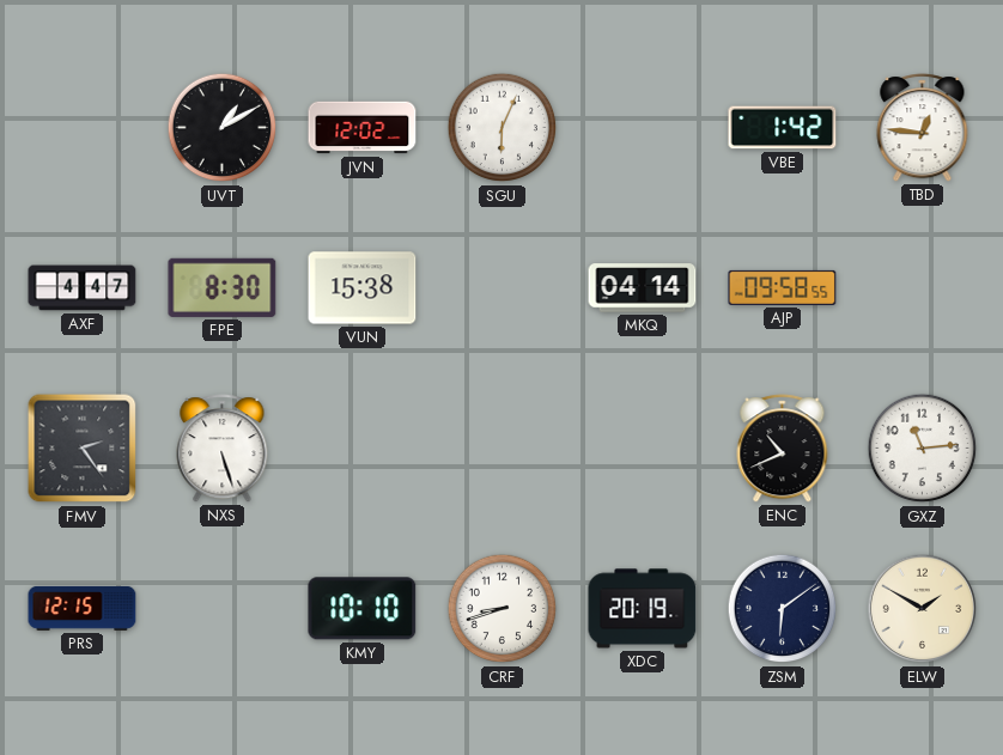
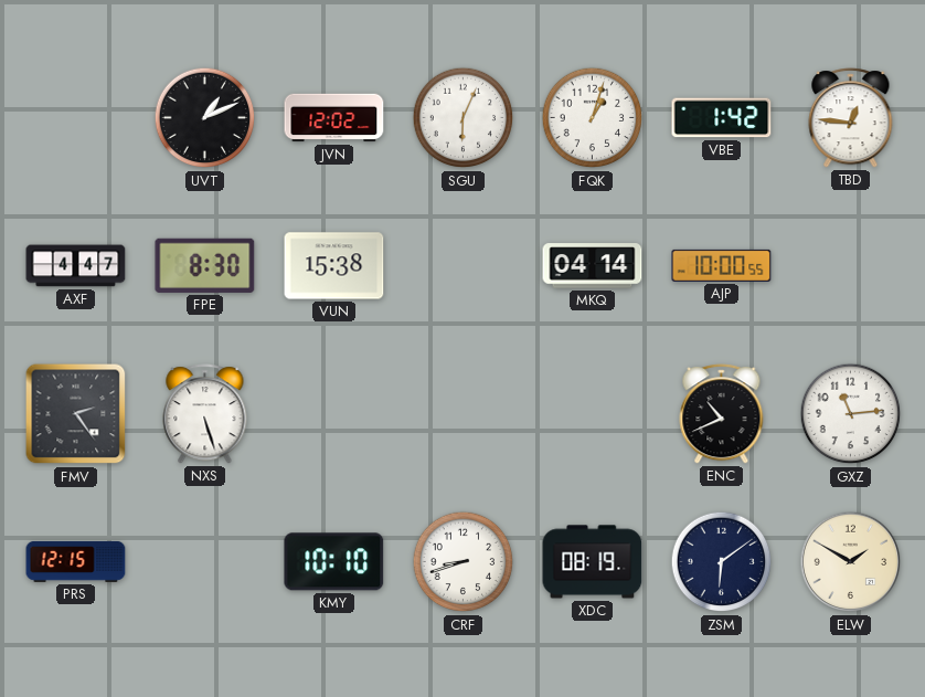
UVT: 1:10 -> 1:11 (205, 118)
FQK: none -> 1:03 (593, 118)
AJP: 09:58 -> 10:00 (722, 265)
XDC: 20:19 -> 08:19 (593, 562)
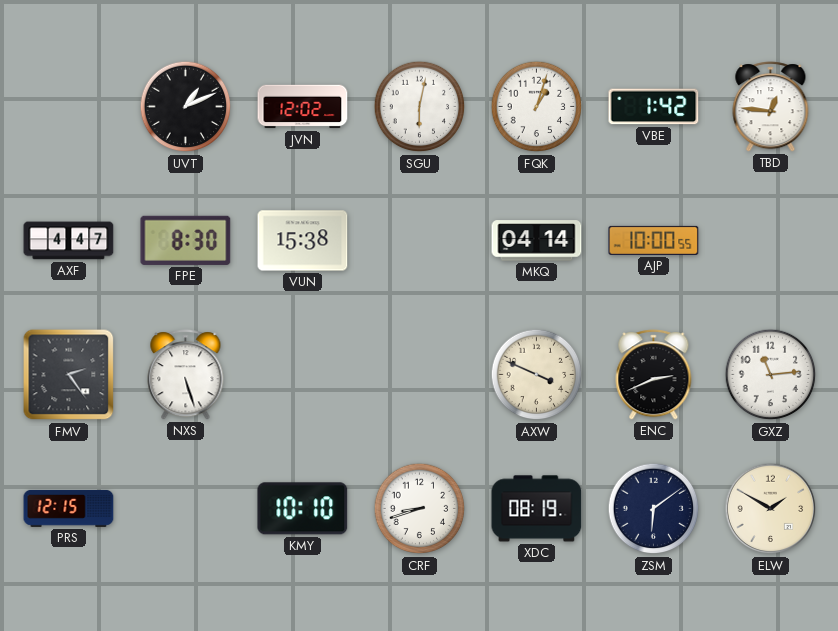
SGU: 6:04 -> 6:02 (420, 107)
AXW: none -> 3:49 (537, 375)
ENC: 10:41 -> 2:41 (654, 375)
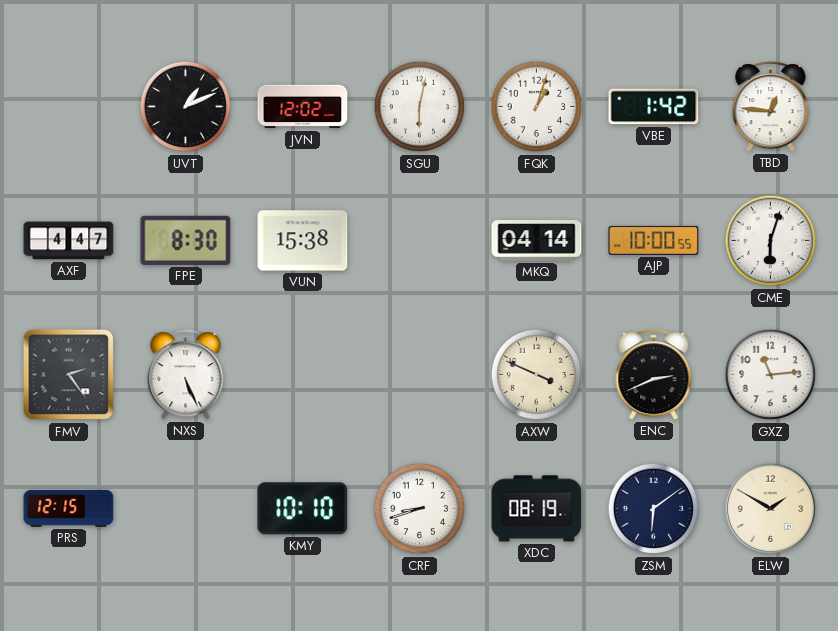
CME: none -> 6:03 (771, 241)
NXS: 5:27 -> 5:26 (186, 375)
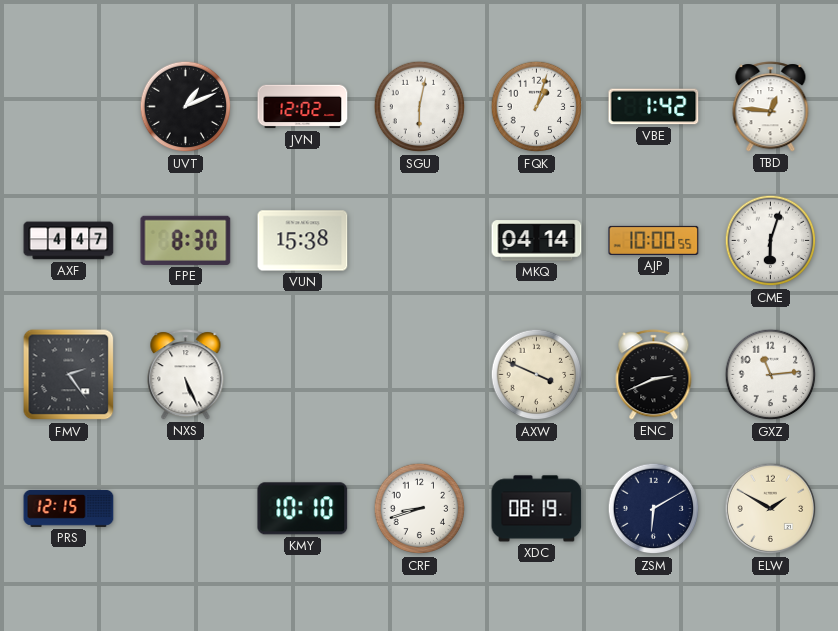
ZSM: 6:09 -> 6:10 (654, 509)
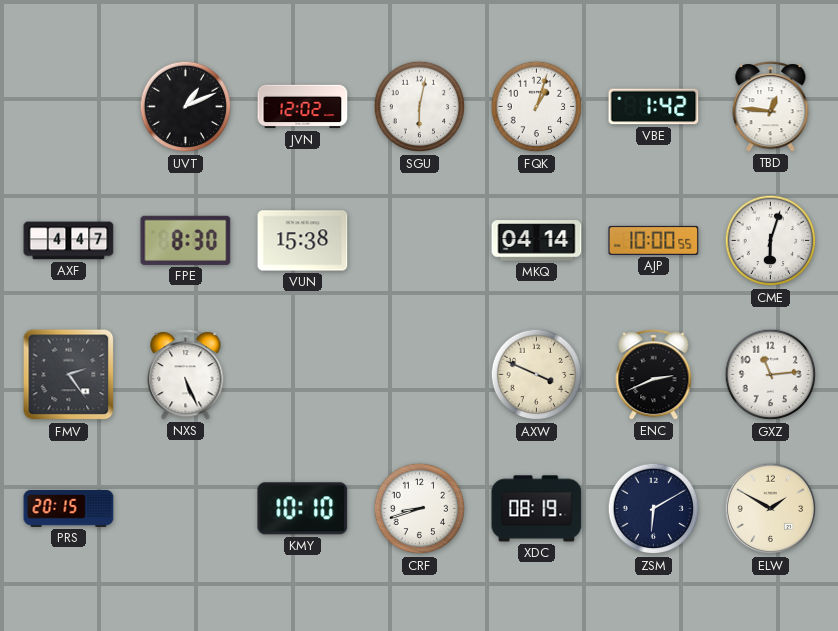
PRS: 12:15 -> 20:15 (69, 508)
